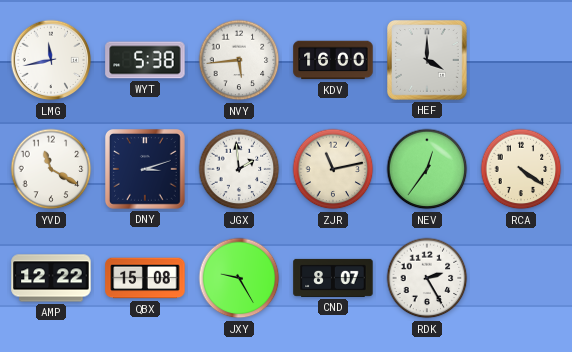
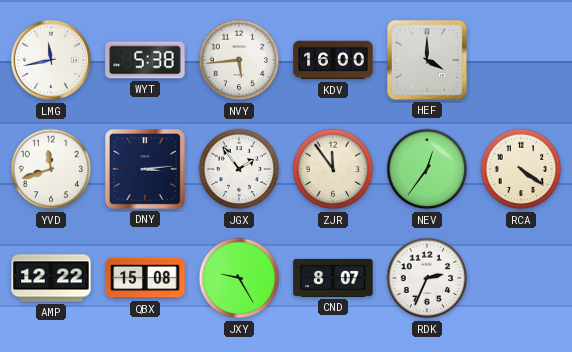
YVD: 11:20 -> 11:42 (51, 169)
DNY: 3:12 -> 3:14 (146, 170)
JGX: 1:59 -> 1:54 (239, 169)
ZJR: 11:13 -> 11:54 (333, 169)
RDK: 2:25 -> 2:34 (427, 278)
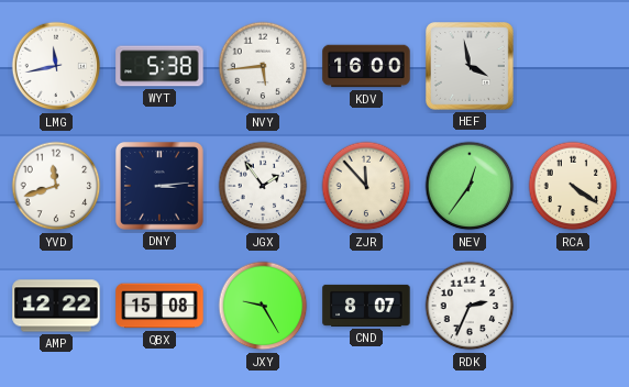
HEF: 4:00 -> 3:58 (471, 67)
ZJR: 11:54 -> 11:53 (366, 186)
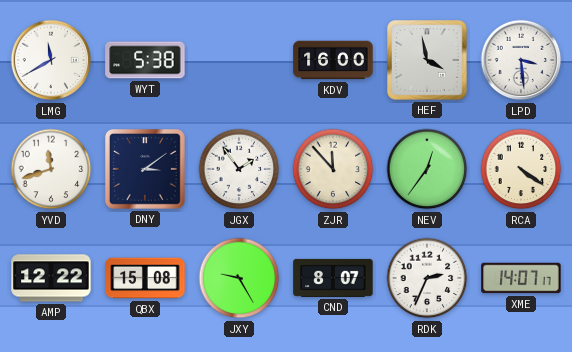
LMG: 11:43 -> 11:40 (51, 60)
NVY: 5:44 -> none (263, 66)
LPD: none -> 3:29 (521, 60)
DNY: 3:14 -> 3:09 (146, 170)
XME: none -> 14:07 (521, 278)
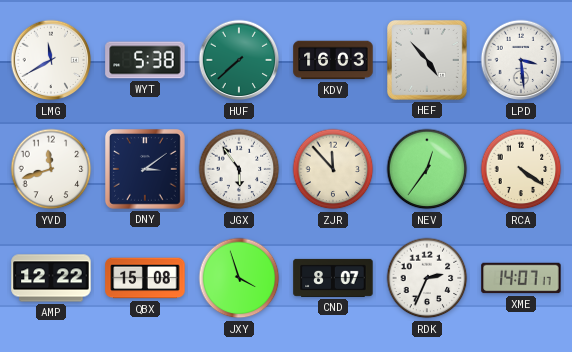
HUF: none -> 7:38 (239, 60)
KDV: 16:00 -> 16:03 (333, 60)
HEF: 3:58 -> 4:53 (428, 61)
JGX: 1:54 -> 5:54 (239, 169)
JXY: 9:25 -> 3:57 (239, 278)
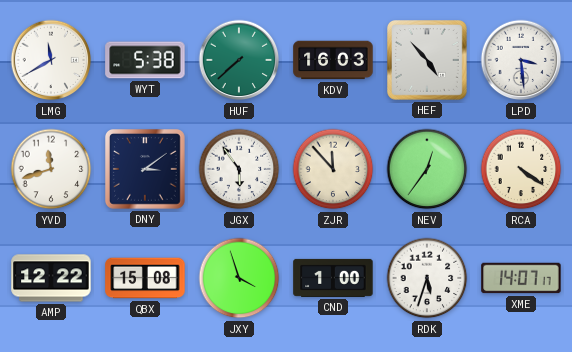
CND: 8:07 -> 1:00 (333, 278)
RDK: 2:34 -> 5:33 (427, 278)
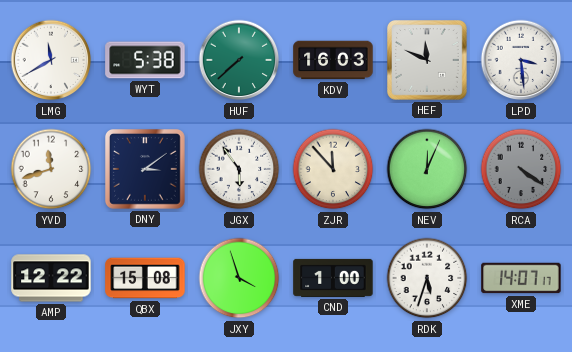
HEF: 4:53 -> 11:49 (428, 61)
NEV: 12:36 -> 12:04 (427, 169)
RCA dial: cream -> grey (521, 169)
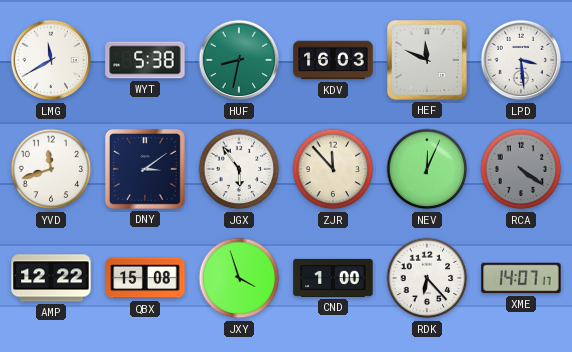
HUF: 7:38 -> 8:32 (239, 60)
RDK: 5:33 -> 6:23 (427, 278)
